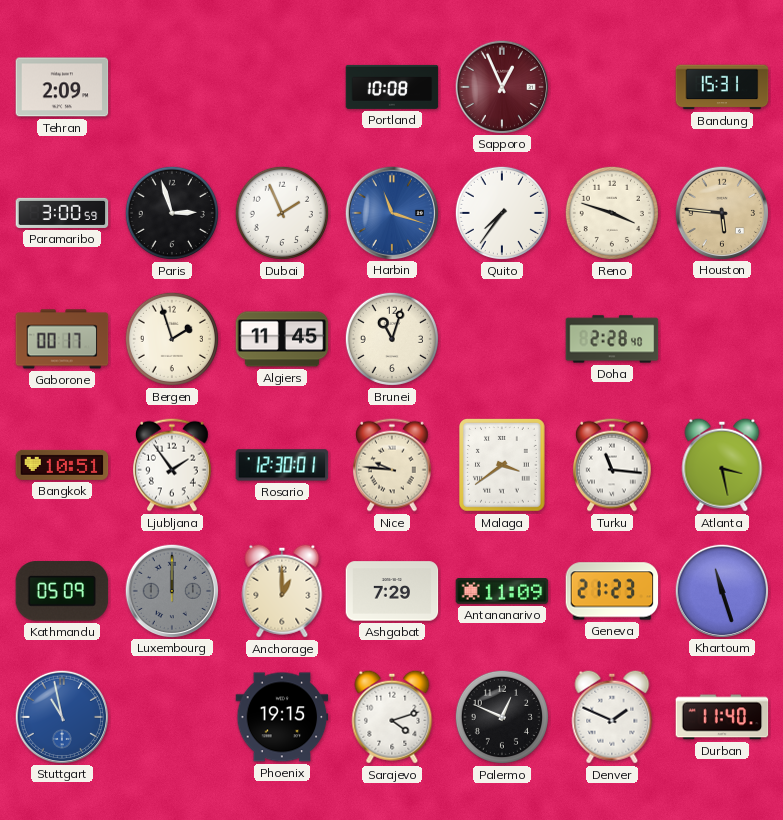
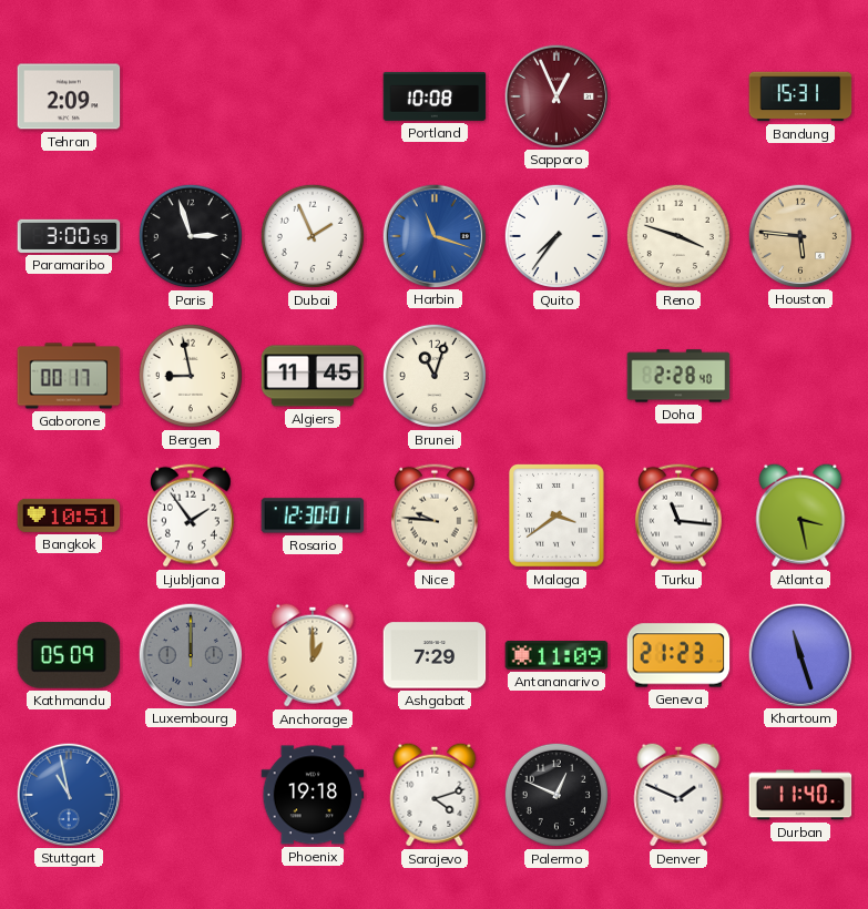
Bergen: 1:57 -> 8:58 (191, 376)
Phoenix: 19:15 -> 19:18 (313, 795)
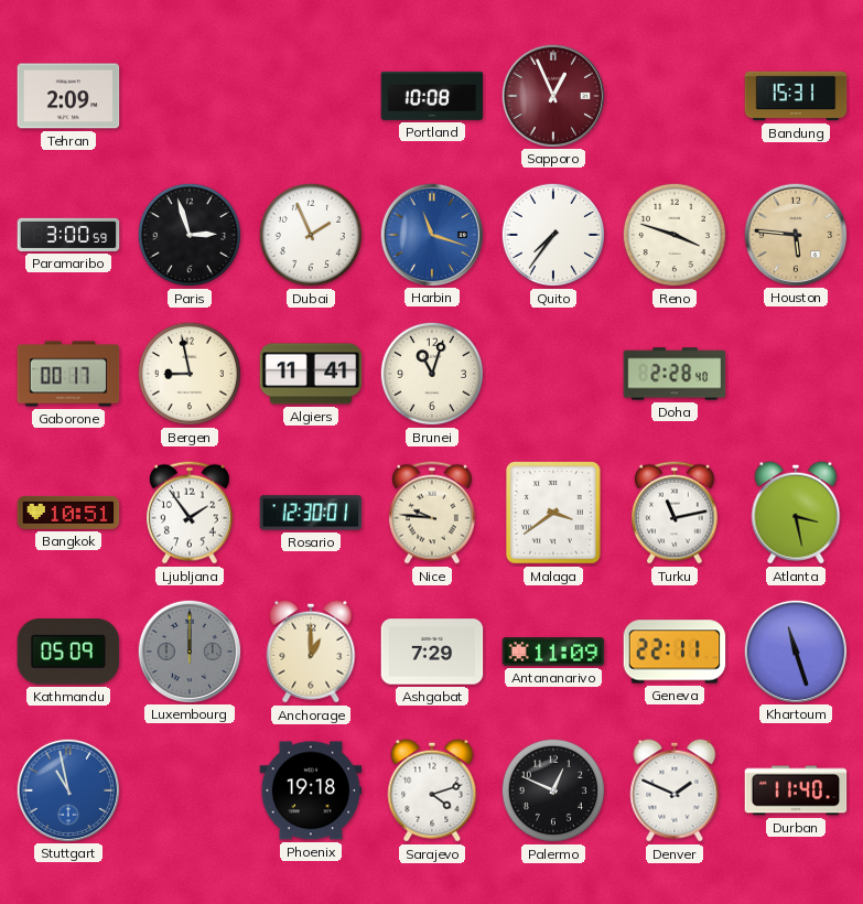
Algiers: 11:45 -> 11:41 (311, 374)
Turku: 11:16 -> 11:13 (676, 513)
Geneva: 21:23 -> 22:11 (675, 652)
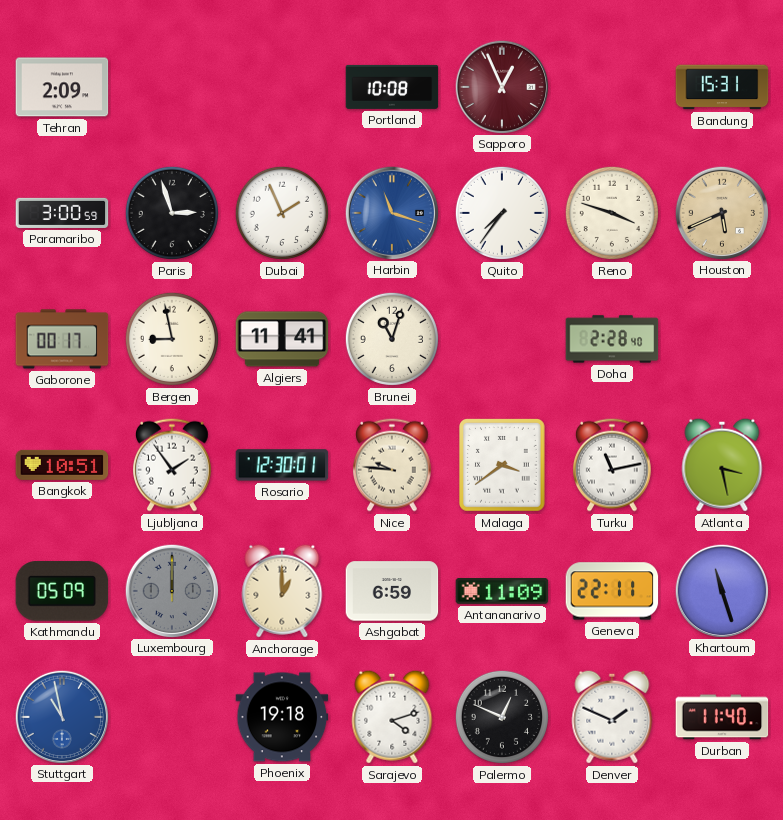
Houston: 5:46 -> 5:41 (721, 212)
Ashgabat: 7:29 -> 6:59 (392, 591)
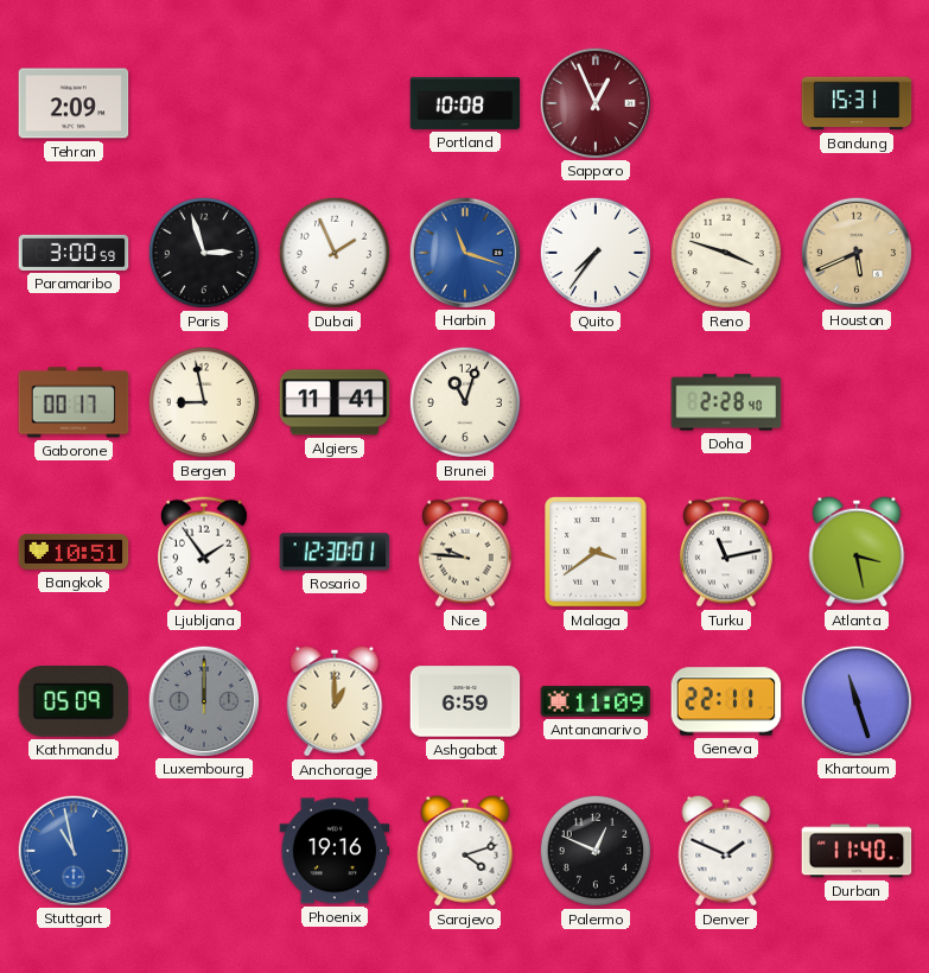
Phoenix: 19:18 -> 19:16 (335, 851)
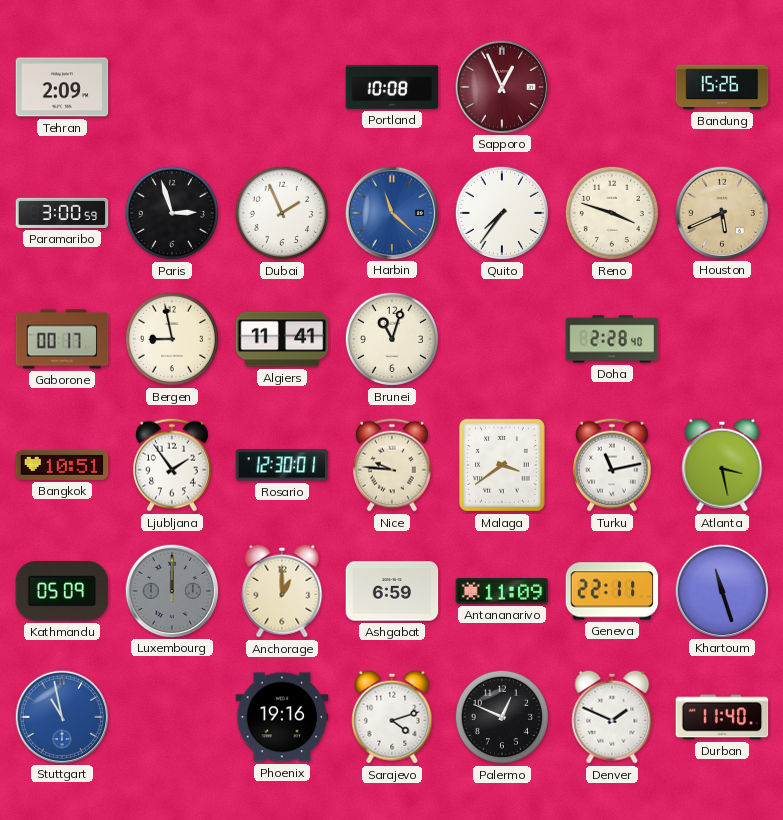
Bandung: 15:31 -> 15:26 (722, 87)
Harbin: 11:18 -> 11:22 (391, 212)
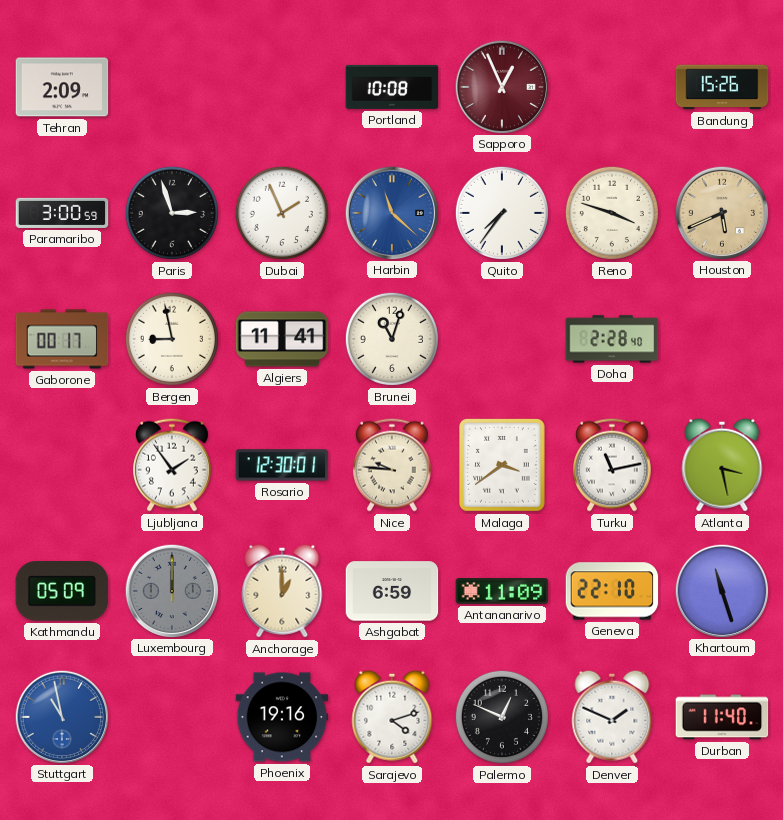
Bangkok: 10:51 -> none (62, 465)
Geneva: 22:11 -> 22:10 (612, 591)
